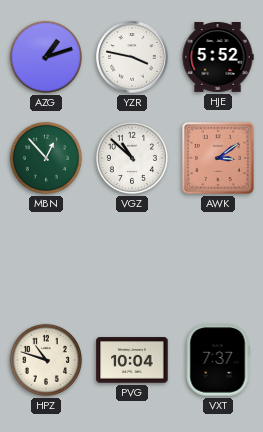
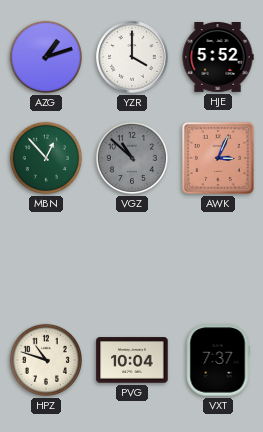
YZR: 3:47 -> 4:00 (132, 57)
VGZ dial: white -> grey (132, 158)
AWK: 3:09 -> 3:04 (218, 158)
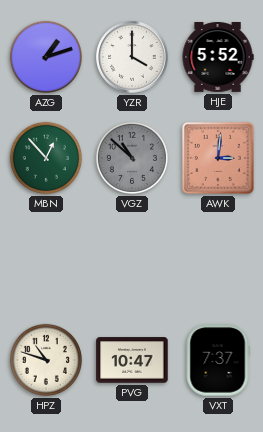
AWK: 3:04 -> 3:01 (218, 158)
PVG: 10:04 -> 10:47 (132, 360)
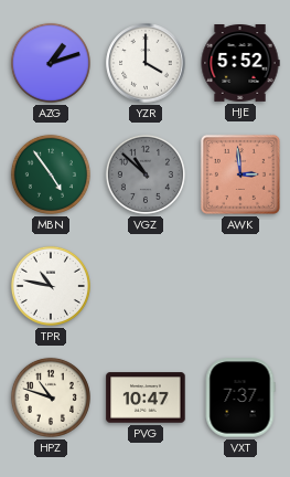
MBN: 12:53 -> 4:54 (51, 174)
AWK: 3:01 -> 2:59 (240, 174)
TPR: none -> 10:47 (51, 286)
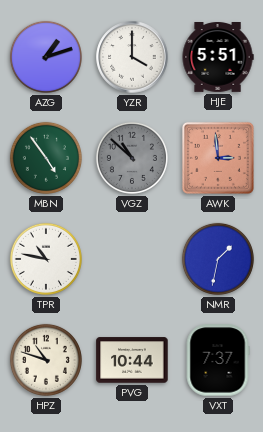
HJE: 5:52 -> 5:51 (218, 58)
NMR: none -> 1:32 (218, 259)
PVG: 10:47 -> 10:44 (132, 360)
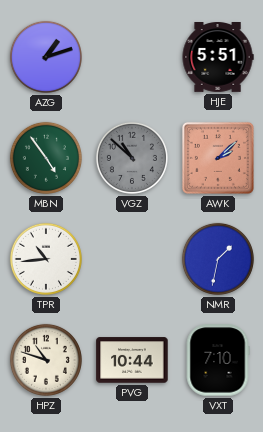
YZR: 4:00 -> none (132, 57)
AWK: 2:59 -> 2:08 (218, 158)
TPR: 10:47 -> 10:44 (46, 259)
VXT: 7:37 -> 7:10 (218, 360)
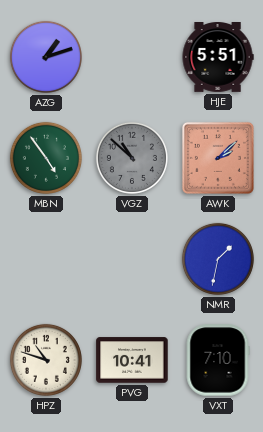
TPR: 10:44 -> none (46, 259)
PVG: 10:44 -> 10:41 (132, 360)
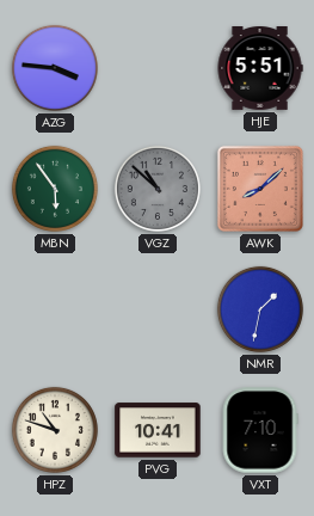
AZG: 1:12 -> 3:46 (55, 68)
MBN: 4:54 -> 5:54 (55, 189)
AWK: 2:08 -> 8:08 (260, 189)
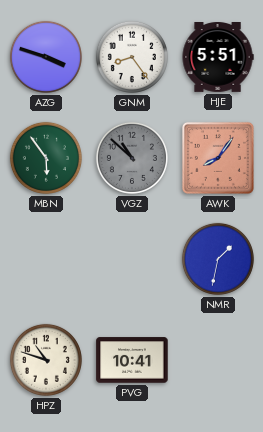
AZG: 3:46 -> 3:48 (46, 57)
GNM: none -> 8:24 (132, 57)
AWK: 8:08 -> 8:06 (218, 158)
VXT: 7:10 -> none (260, 430)
